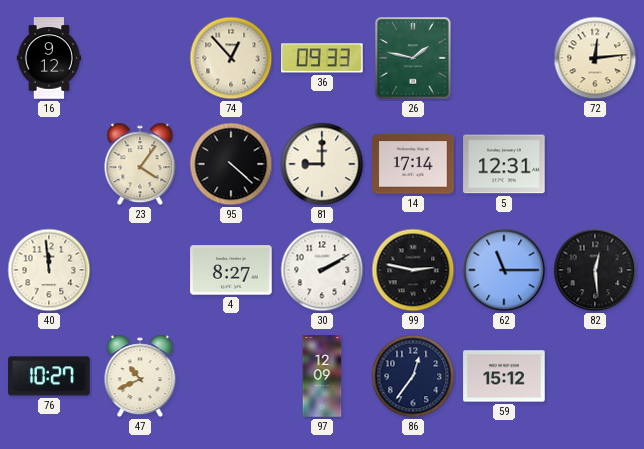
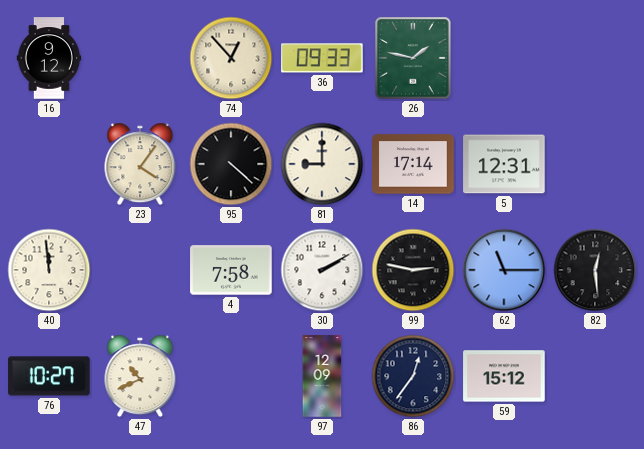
72: 12:14 -> none (595, 58)
4: 8:27 -> 7:58 (231, 270)
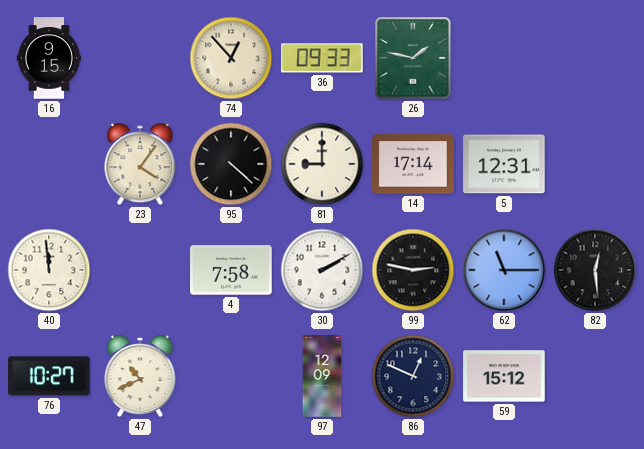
16: 9:12 -> 9:15 (49, 58)
86: 12:36 -> 12:49 (413, 376)
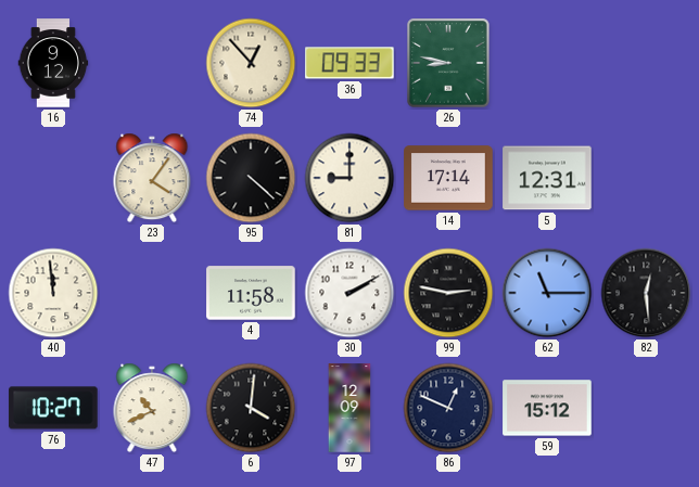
16: 9:15 -> 9:12 (53, 63)
26: 1:47 -> 8:47 (448, 63)
4: 7:58 -> 11:58 (251, 293)
6: none -> 4:01 (251, 408)
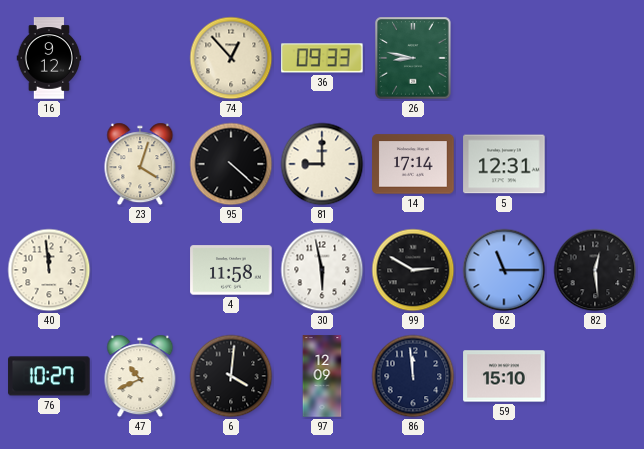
23: 4:06 -> 4:03 (140, 164)
30: 2:10 -> 5:58 (322, 270)
99: 2:47 -> 2:50 (413, 270)
86: 12:49 -> 11:59 (413, 376)
59: 15:12 -> 15:10 (504, 376)
